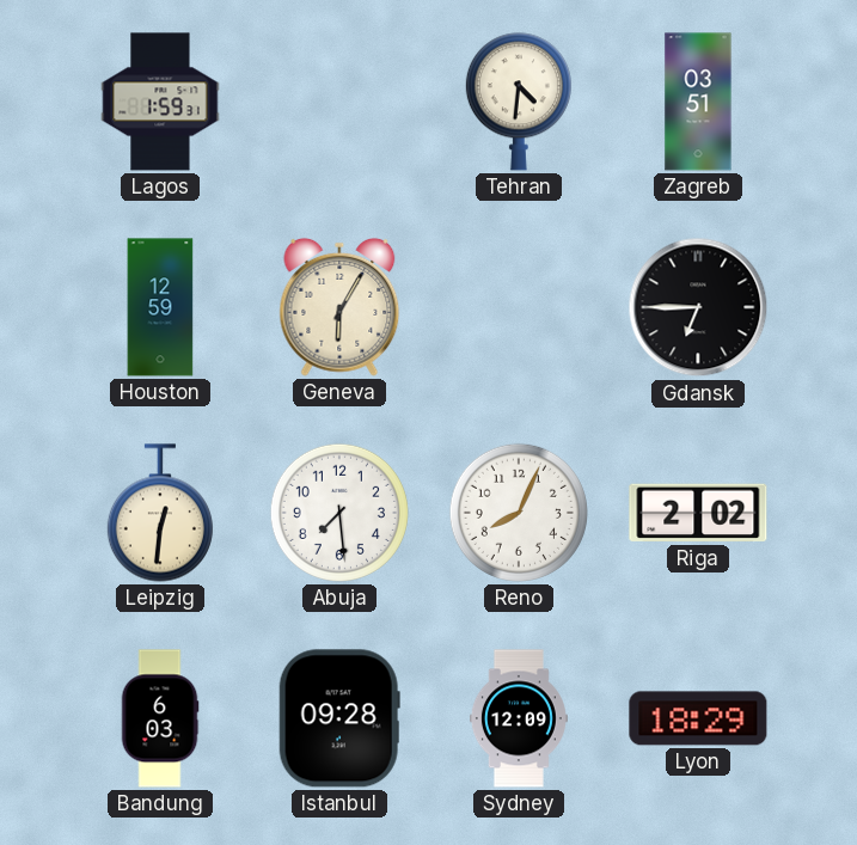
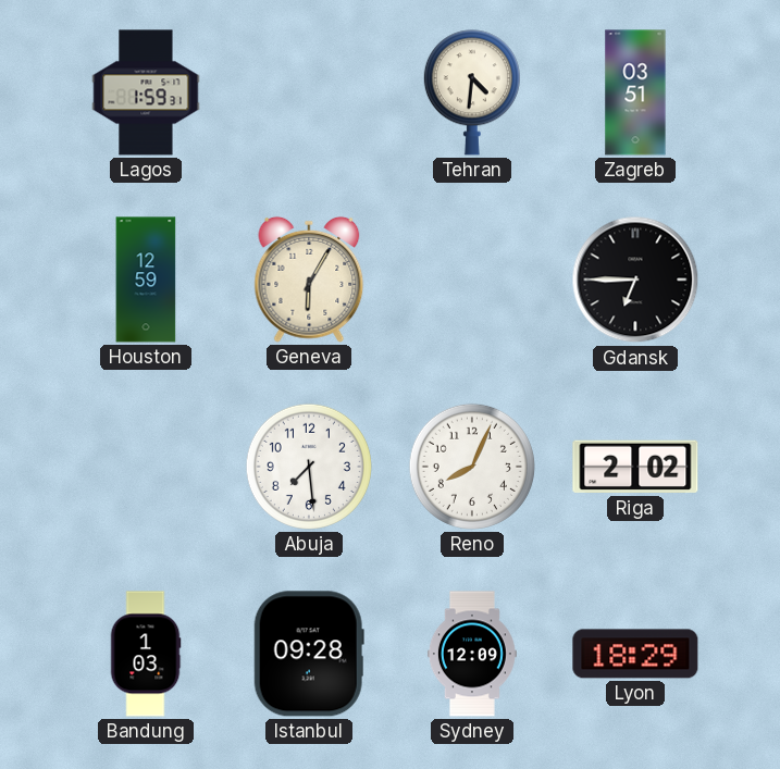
Leipzig: 12:31 -> none (160, 513)
Bandung: 6:03 -> 1:03 (146, 654)
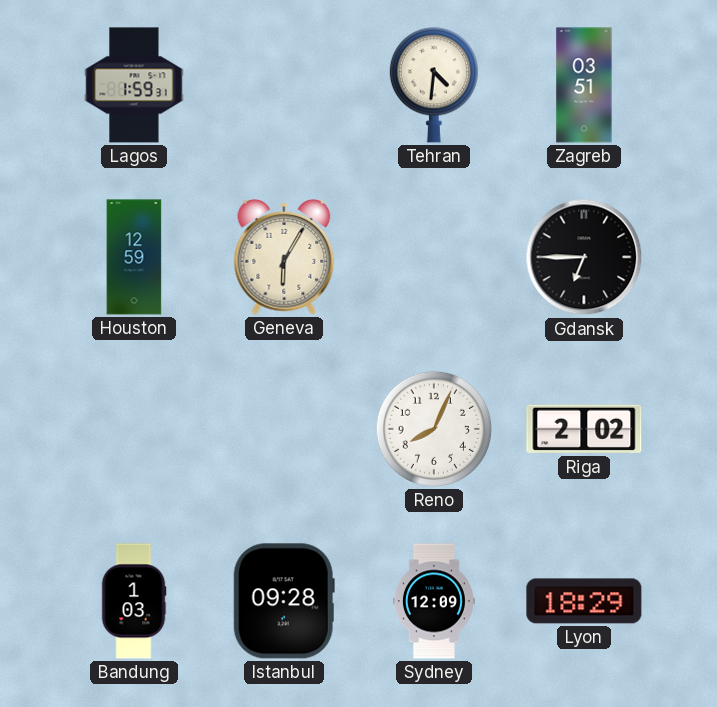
Abuja: 7:29 -> none (309, 467)
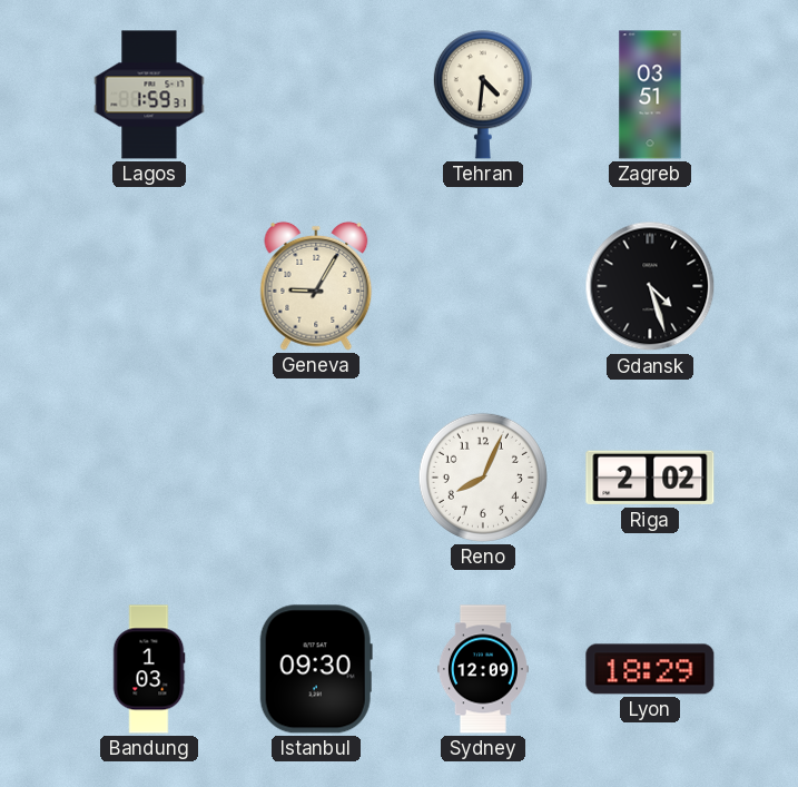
Houston: 12:59 -> none (134, 257)
Geneva: 6:05 -> 9:05 (316, 286)
Gdansk: 6:45 -> 4:27 (650, 286)
Istanbul: 09:28 -> 09:30 (316, 669)
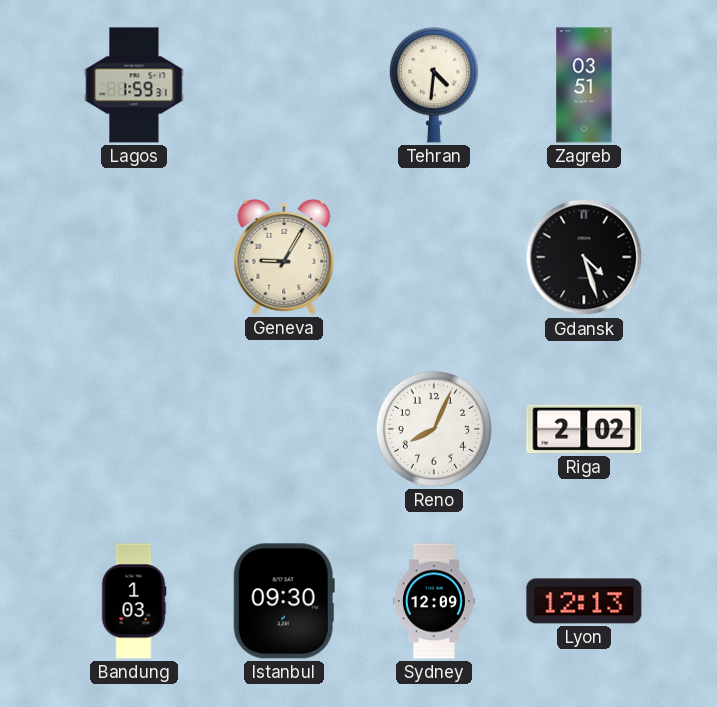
Lyon: 18:29 -> 12:13 (584, 601)
